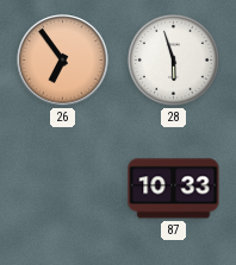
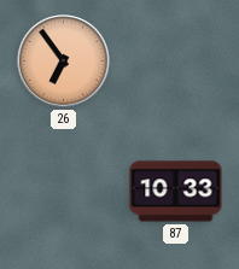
28: 5:57 -> none (173, 59)
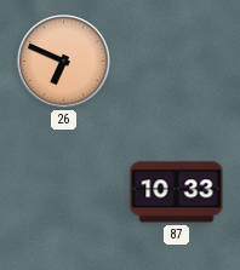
26: 6:54 -> 6:49 (64, 62)
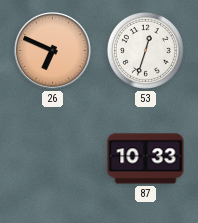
53: none -> 12:33 (145, 50)
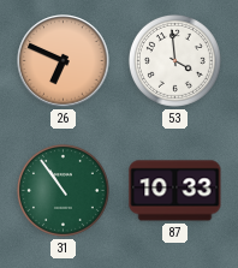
53: 12:33 -> 3:59 (174, 60)
31: none -> 10:54 (63, 190)
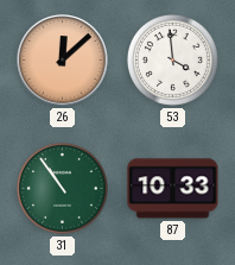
26: 6:49 -> 12:08 (63, 61)
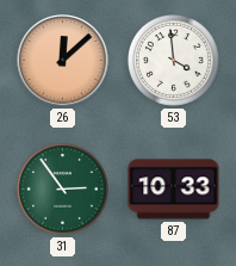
31: 10:54 -> 2:54 (62, 188)
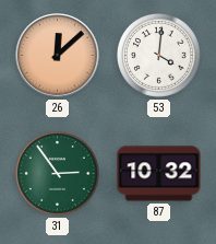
53: 3:59 -> 4:01 (158, 55)
87: 10:33 -> 10:32 (159, 174)
